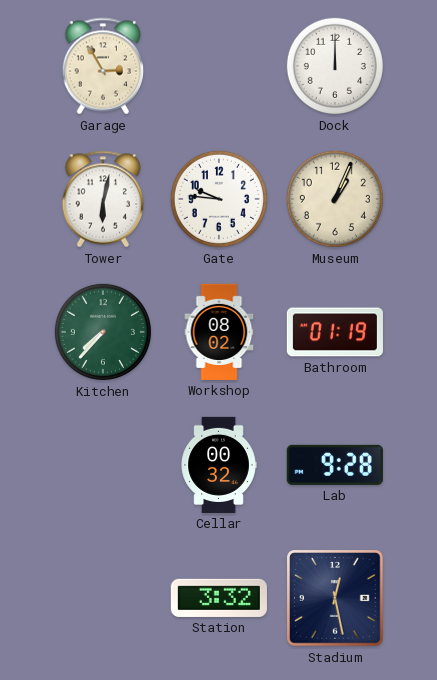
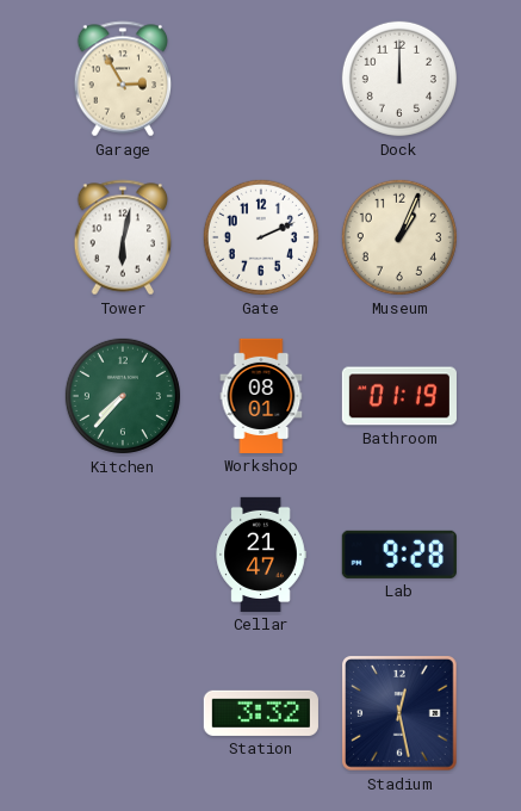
Gate: 9:46 -> 2:11 (261, 237)
Workshop: 08:02 -> 08:01 (261, 396)
Cellar: 00:32 -> 21:47 (261, 555)
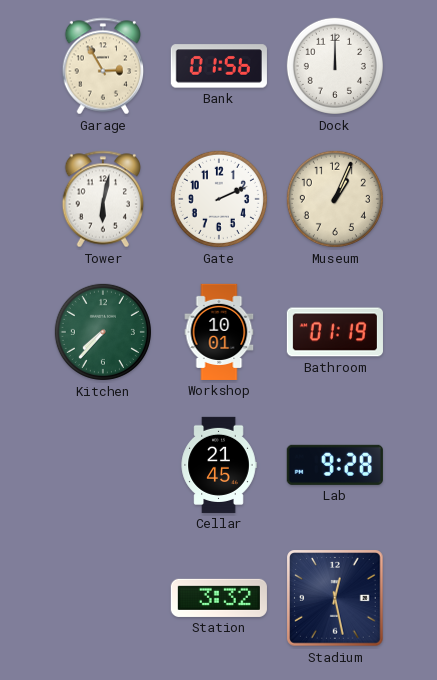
Bank: none -> 01:56 (219, 66)
Workshop: 08:01 -> 10:01 (219, 332)
Cellar: 21:47 -> 21:45 (219, 465)
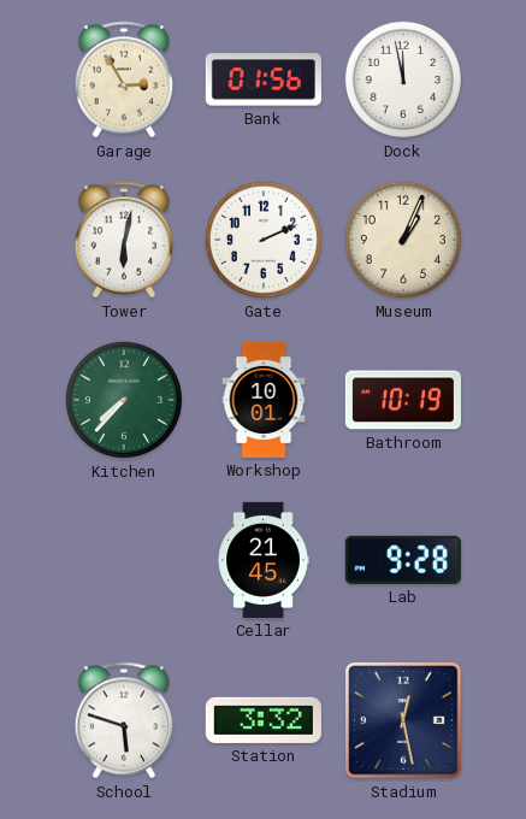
Dock: 12:00 -> 11:58 (403, 79)
Bathroom: 01:19 -> 10:19 (403, 400)
School: none -> 5:48 (124, 720)
